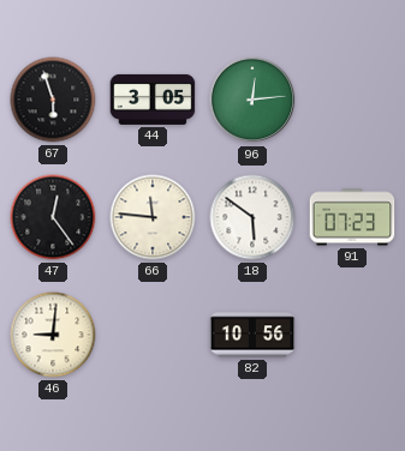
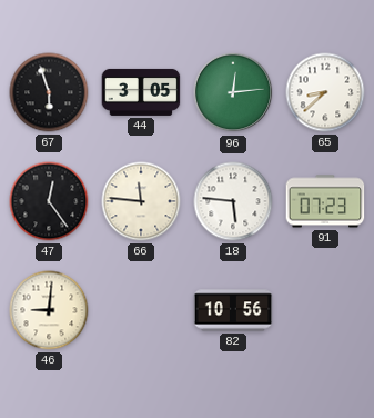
65: none -> 8:38 (325, 92)
18: 5:51 -> 5:46 (233, 201)
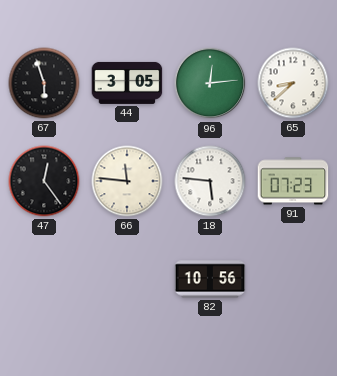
46: 9:01 -> none (49, 310)
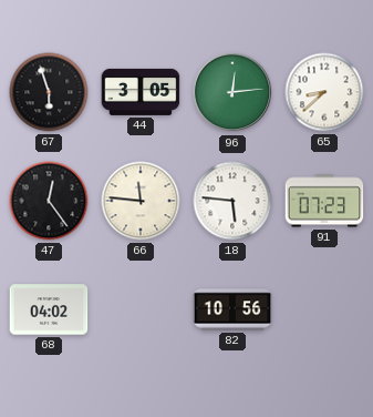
68: none -> 04:02 (49, 309)
